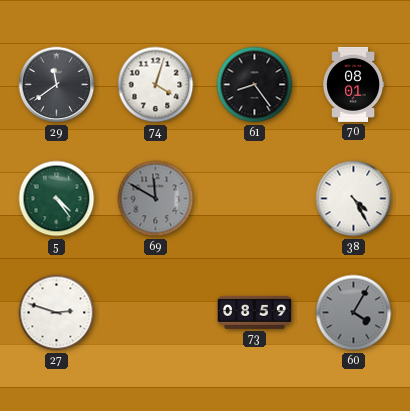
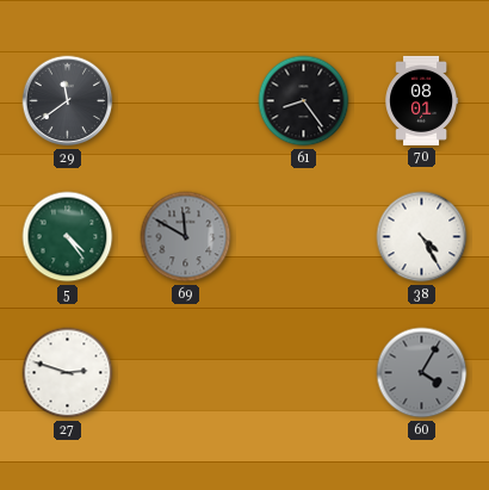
74: 4:03 -> none (156, 85)
73: 08:59 -> none (254, 312)
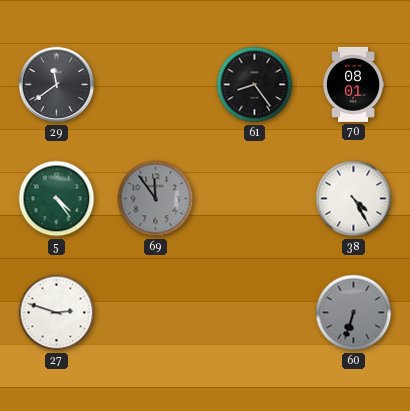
69: 11:50 -> 11:54 (156, 199)
60: 4:05 -> 6:33 (354, 313)
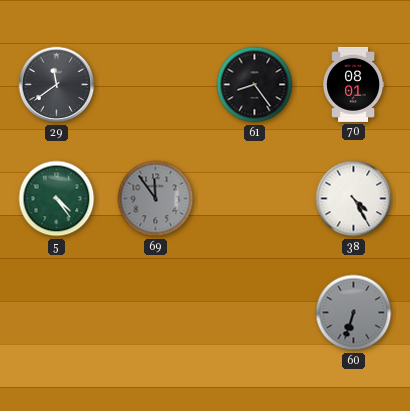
27: 2:48 -> none (57, 313)
